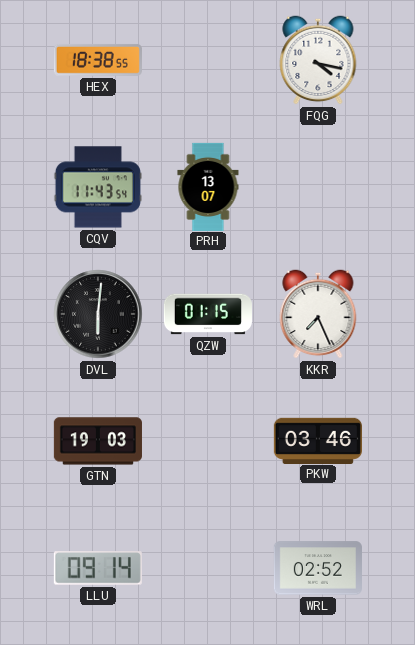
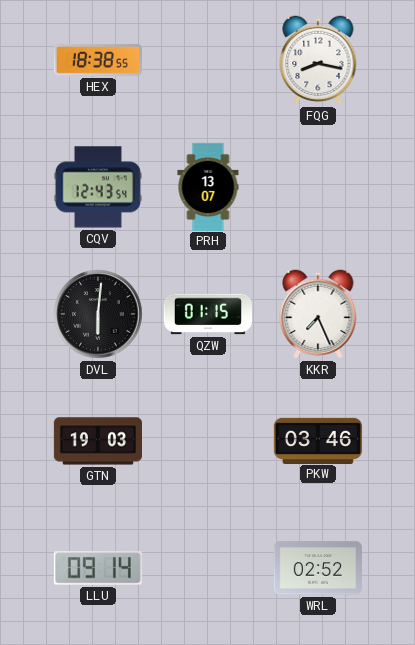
FQG: 4:17 -> 8:17 (318, 60)
CQV: 11:43 -> 12:43 (98, 187)
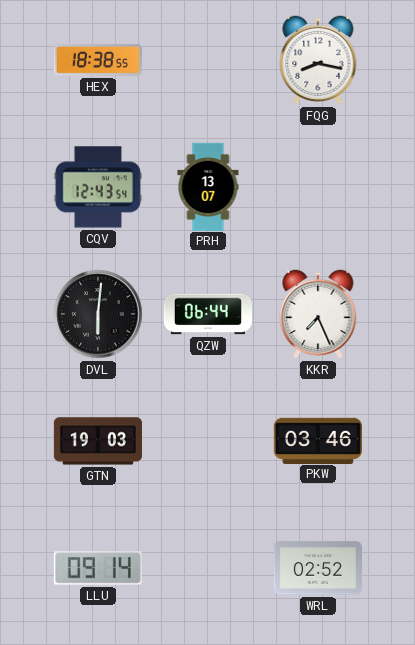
QZW: 01:15 -> 06:44 (208, 314)
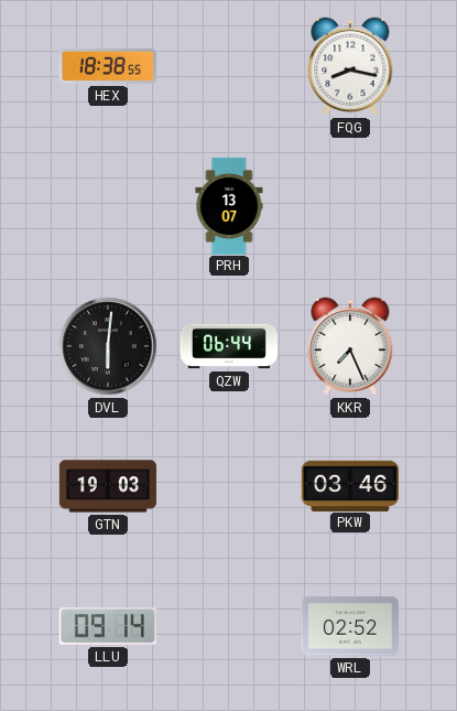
CQV: 12:43 -> none (98, 187)
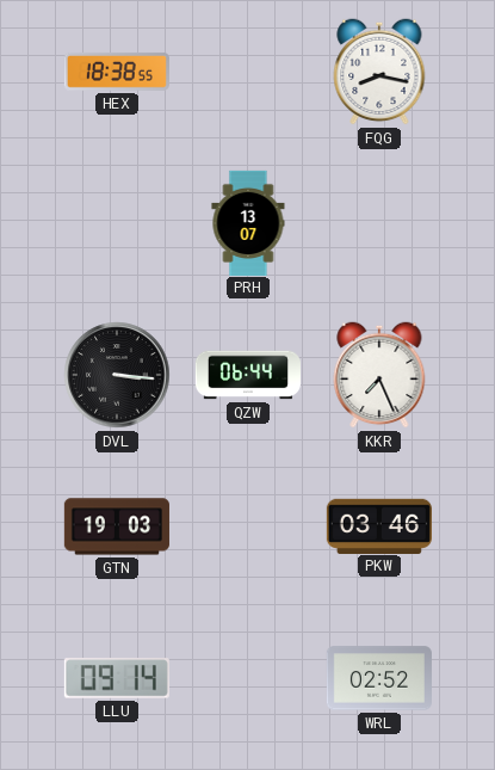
DVL: 6:01 -> 3:16 (117, 375)
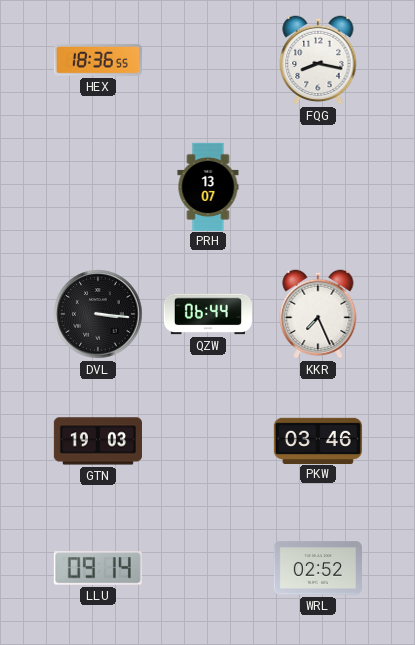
HEX: 18:38 -> 18:36 (98, 60)
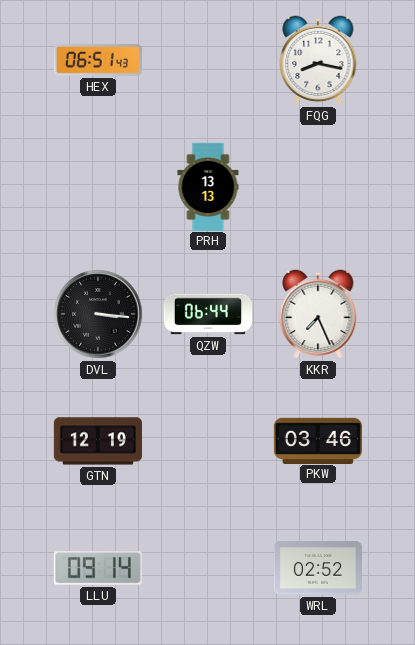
HEX: 18:36 -> 06:51 (98, 60)
PRH: 13:07 -> 13:13 (208, 186)
GTN: 19:03 -> 12:19 (98, 441)
